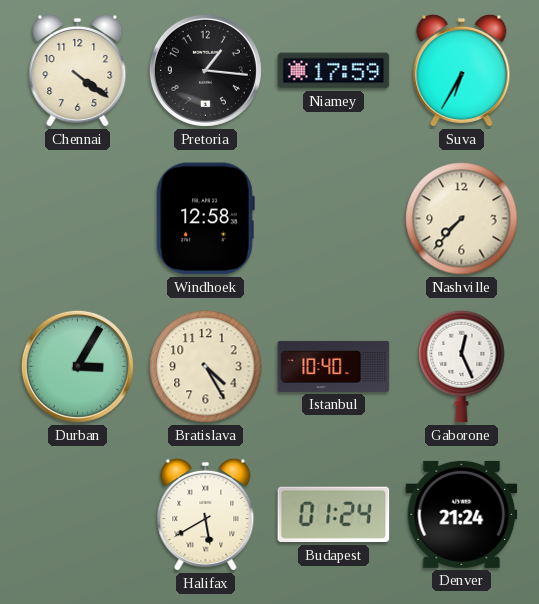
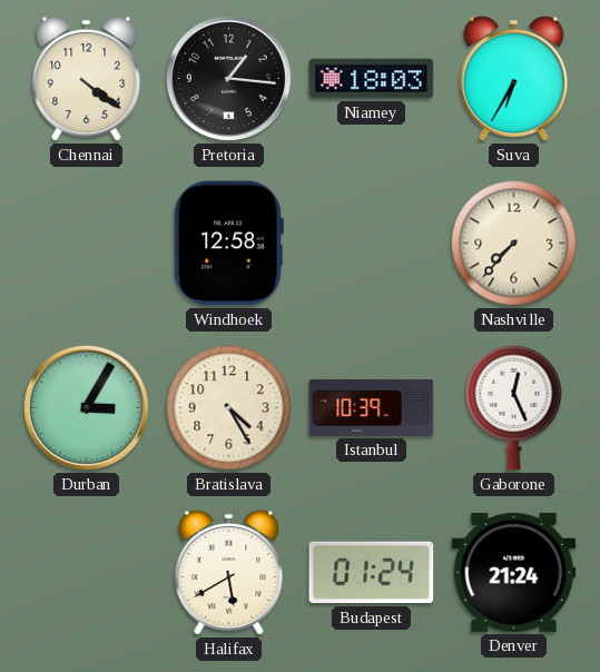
Niamey: 17:59 -> 18:03 (372, 79)
Istanbul: 10:40 -> 10:39 (372, 407)
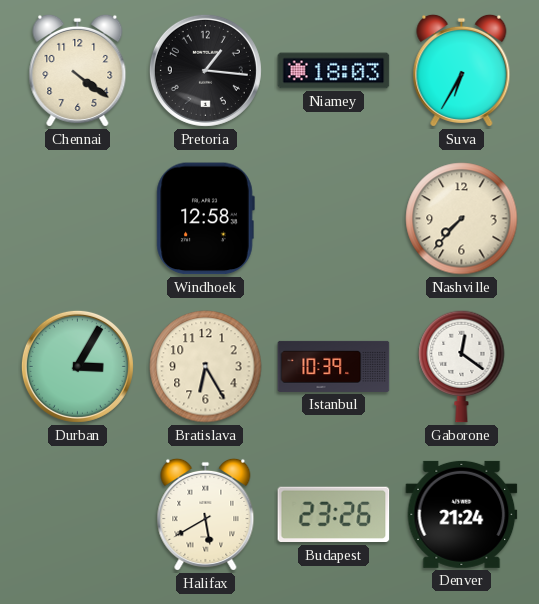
Bratislava: 4:25 -> 6:25 (206, 367)
Gaborone: 12:26 -> 12:21 (462, 366)
Budapest: 01:24 -> 23:26 (334, 515)
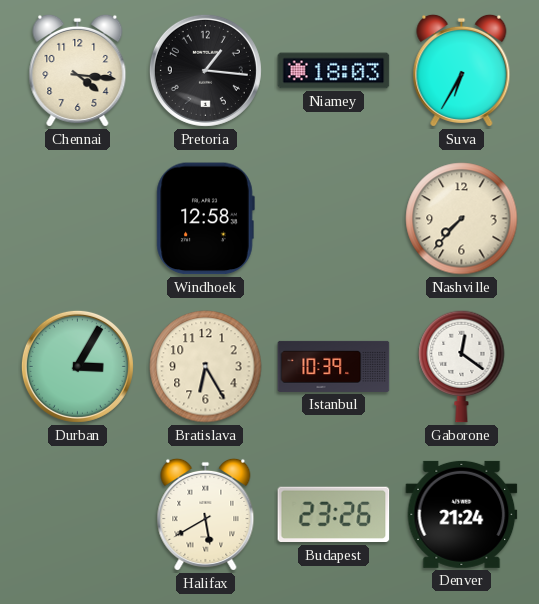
Chennai: 4:21 -> 4:16 (78, 70)
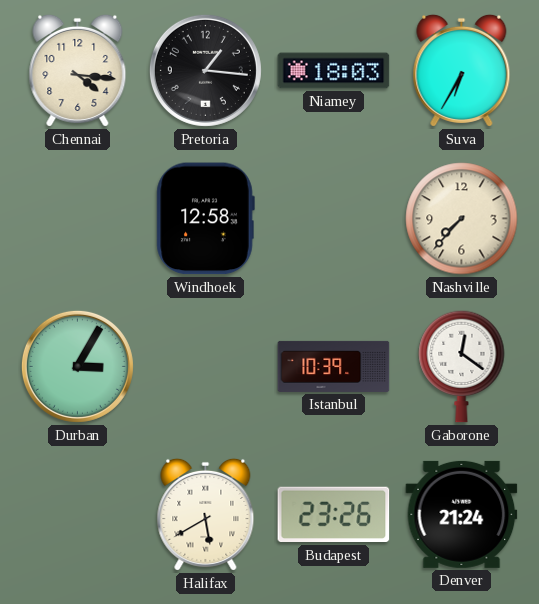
Bratislava: 6:25 -> none (206, 367)
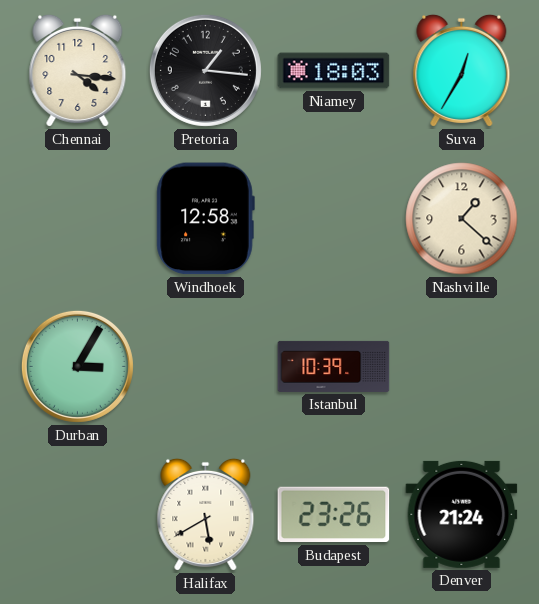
Suva: 6:35 -> 12:35 (462, 70)
Nashville: 7:37 -> 1:22 (462, 219)
Gaborone: 12:21 -> none (462, 366)
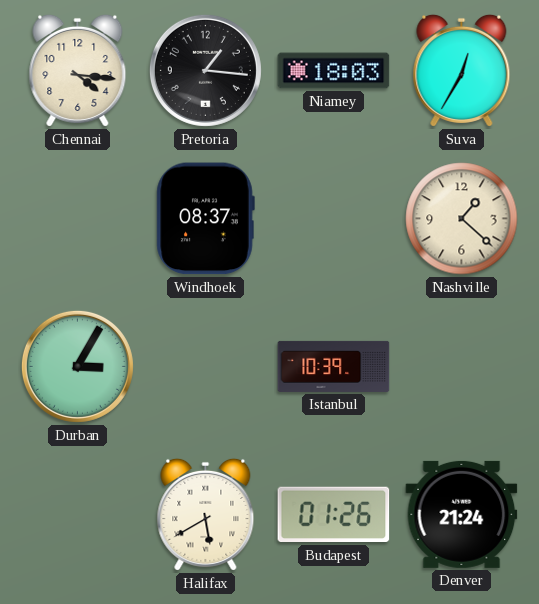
Windhoek: 12:58 -> 08:37 (205, 219)
Budapest: 23:26 -> 01:26 (334, 515)
